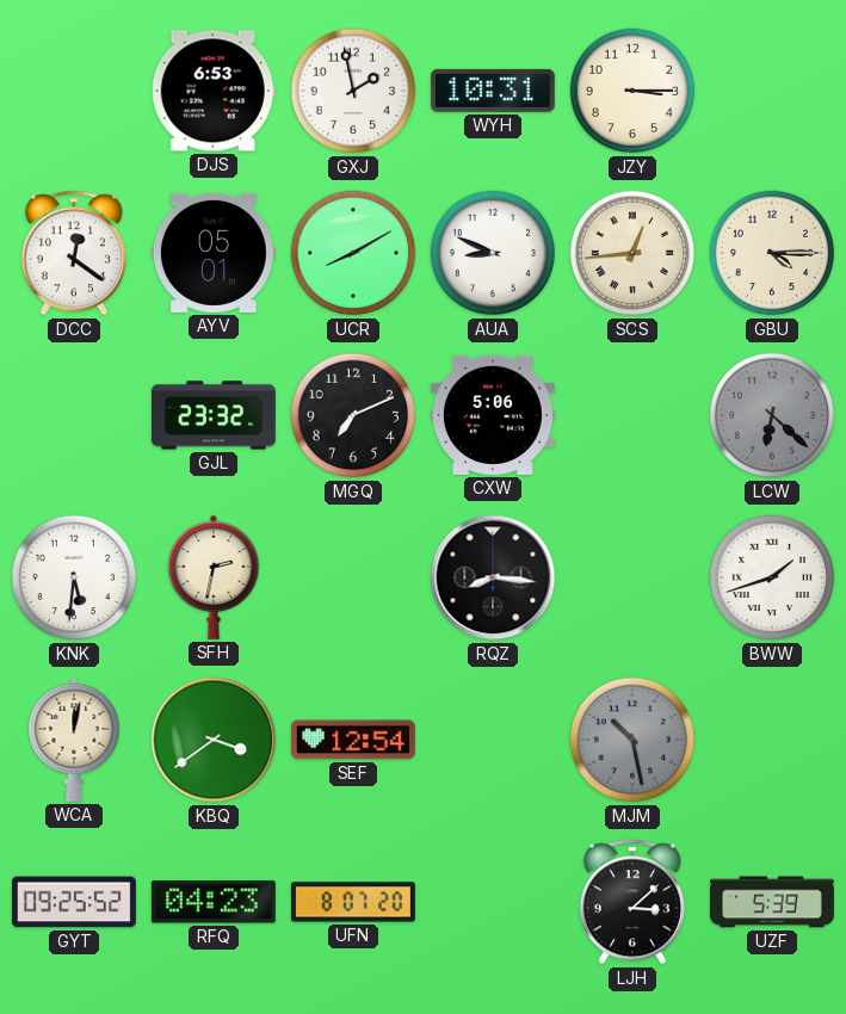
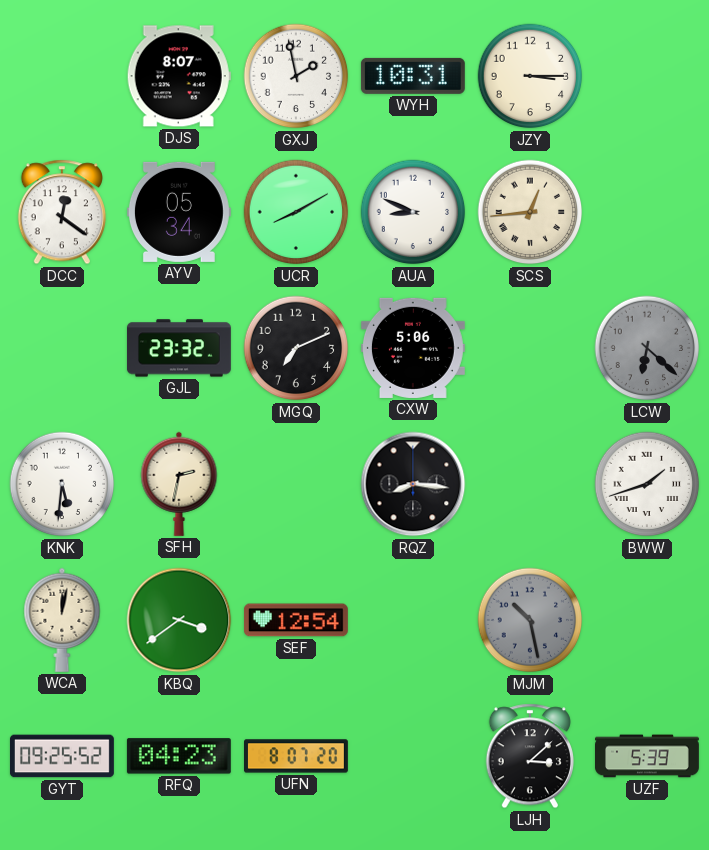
DJS: 6:53 -> 8:07 (179, 76)
AYV: 05:01 -> 05:34 (179, 212)
GBU: 4:15 -> none (772, 253)
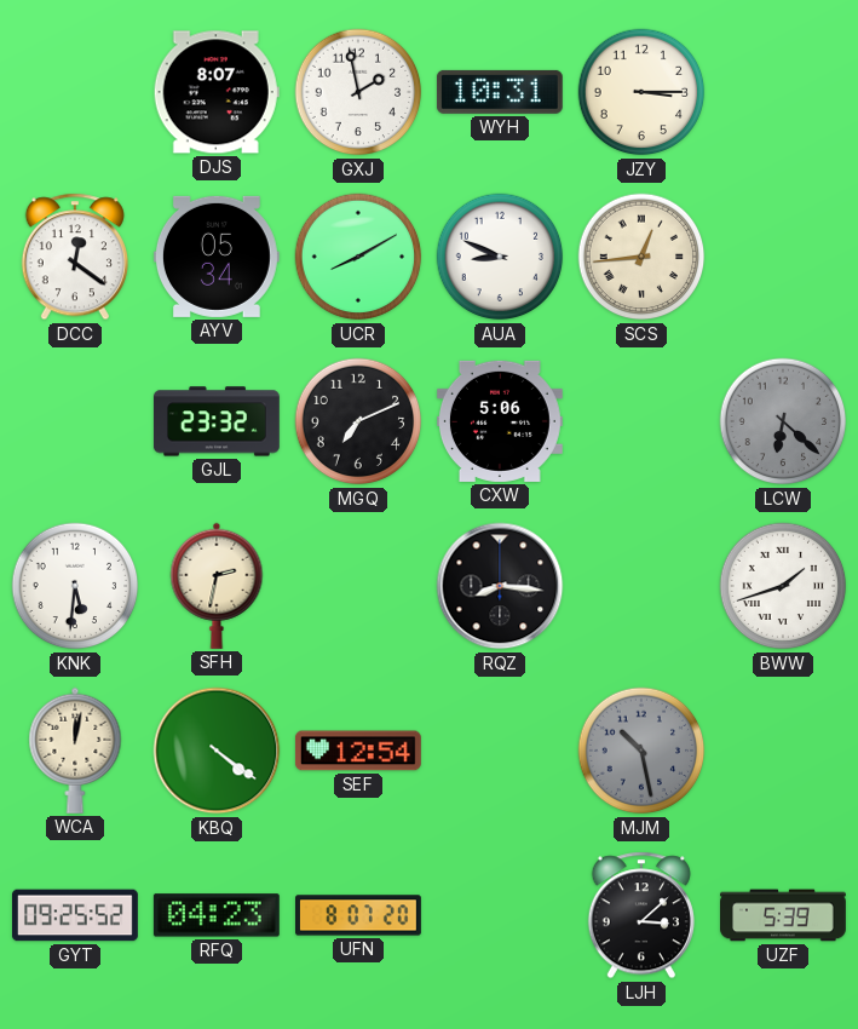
KBQ: 3:39 -> 4:21 (217, 751)
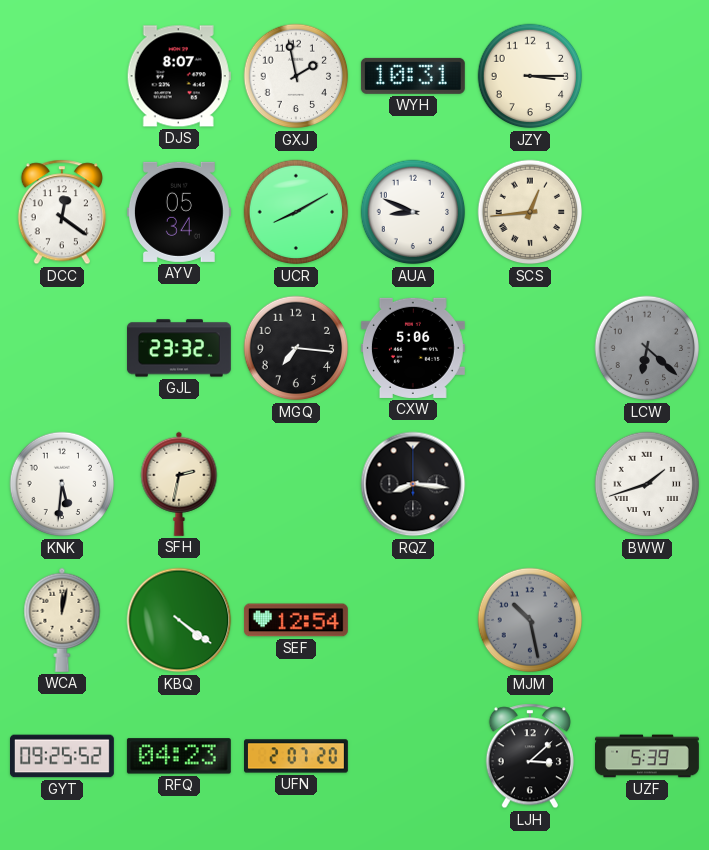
MGQ: 7:11 -> 7:16 (296, 348)
UFN: 8:07 -> 2:07 (297, 756)
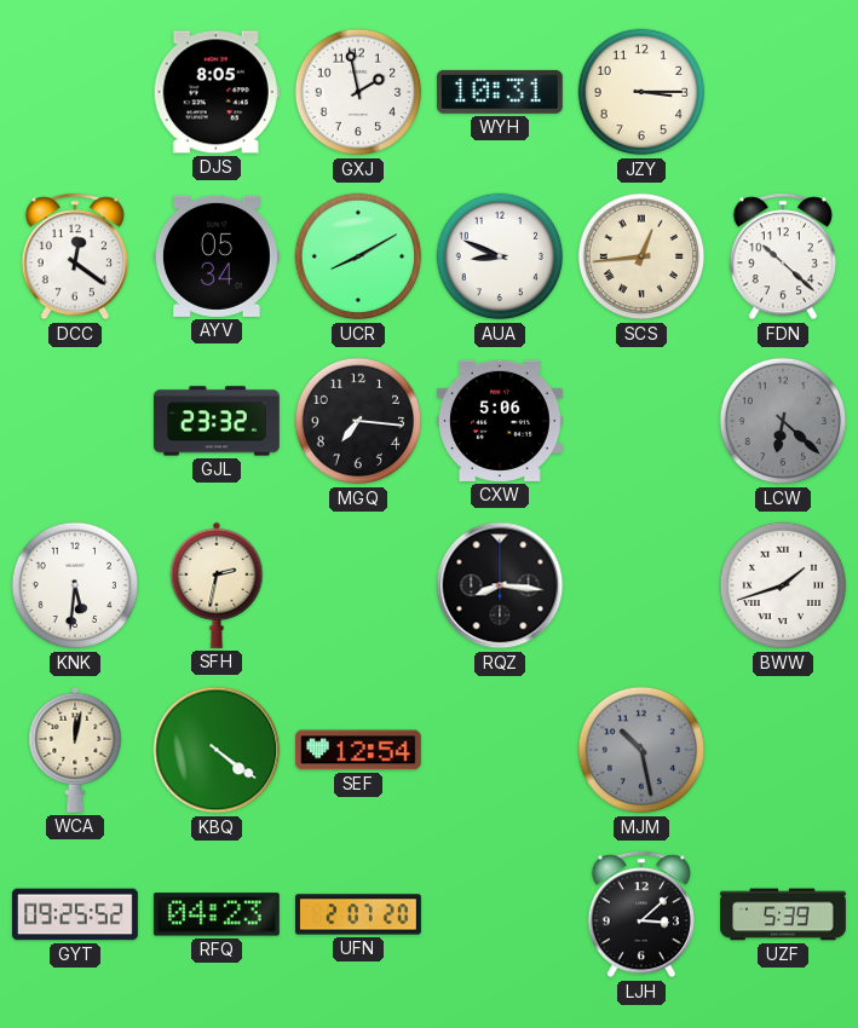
DJS: 8:07 -> 8:05 (217, 92)
FDN: none -> 10:22 (783, 256)
